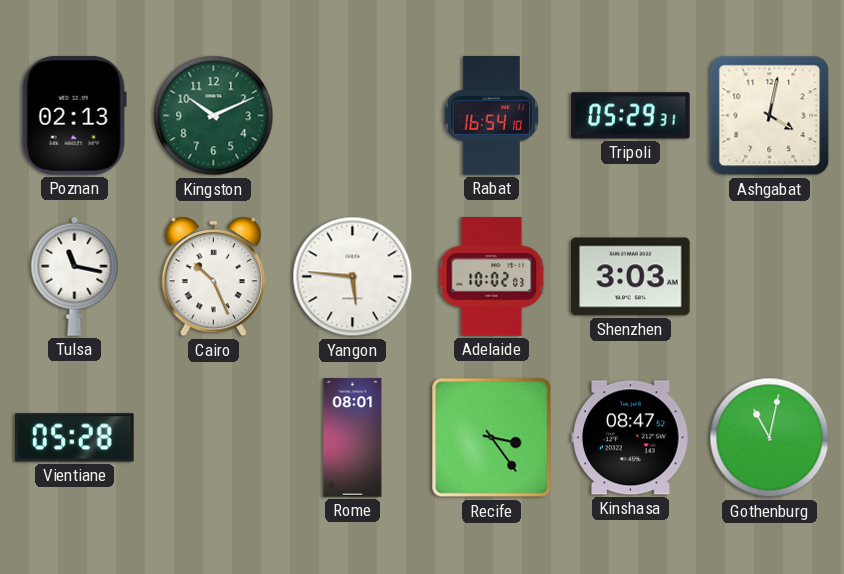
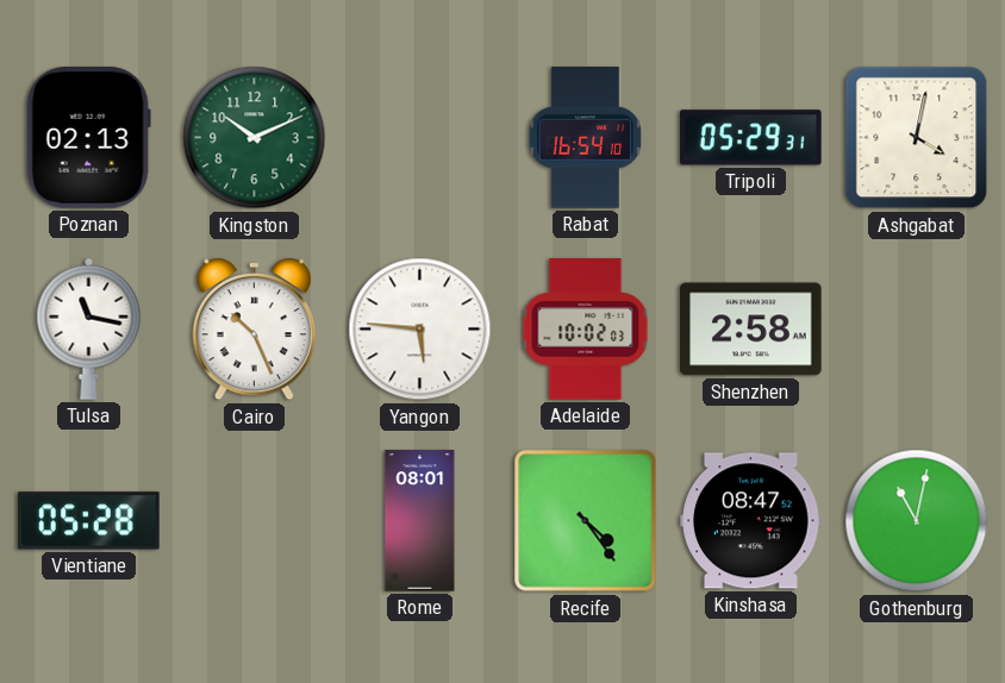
Shenzhen: 3:03 -> 2:58 (751, 330)
Recife: 3:24 -> 4:24 (586, 521)
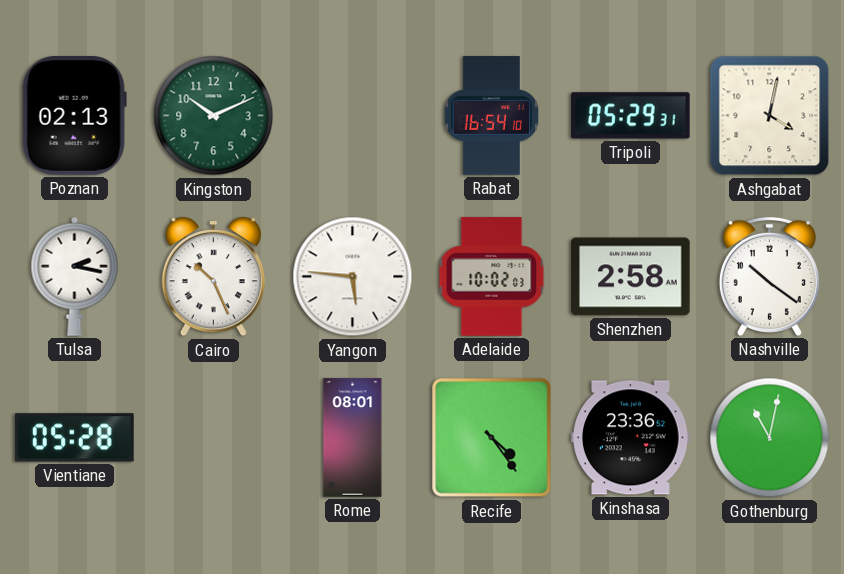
Tulsa: 11:17 -> 2:17 (75, 276)
Nashville: none -> 10:21 (769, 276)
Kinshasa: 08:47 -> 23:36 (631, 438)
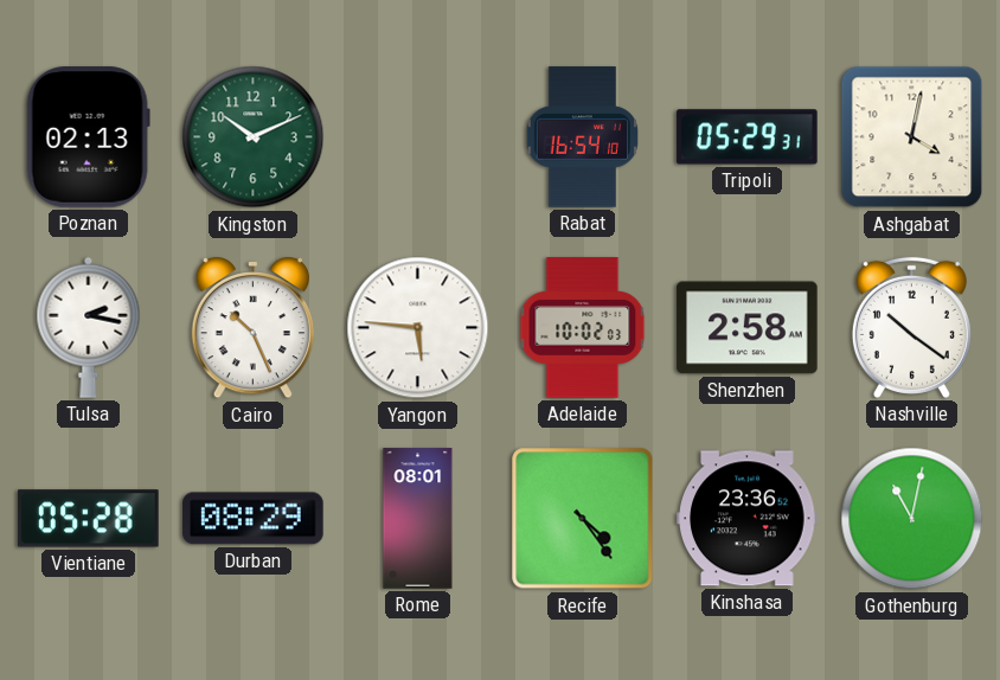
Durban: none -> 08:29 (254, 519)
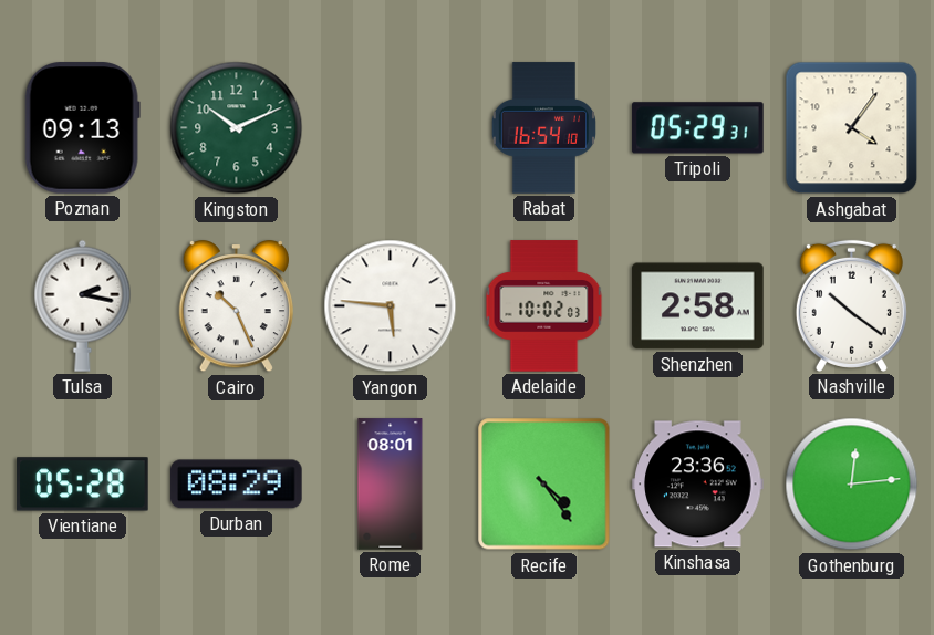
Poznan: 02:13 -> 09:13 (82, 128)
Ashgabat: 4:02 -> 4:06 (852, 128)
Gothenburg: 11:02 -> 12:14 (852, 485)
